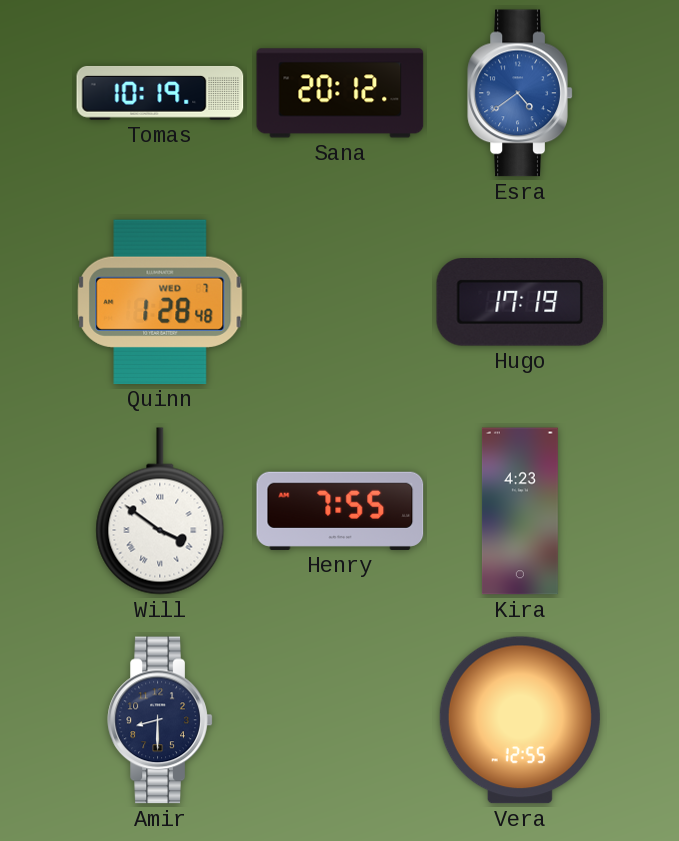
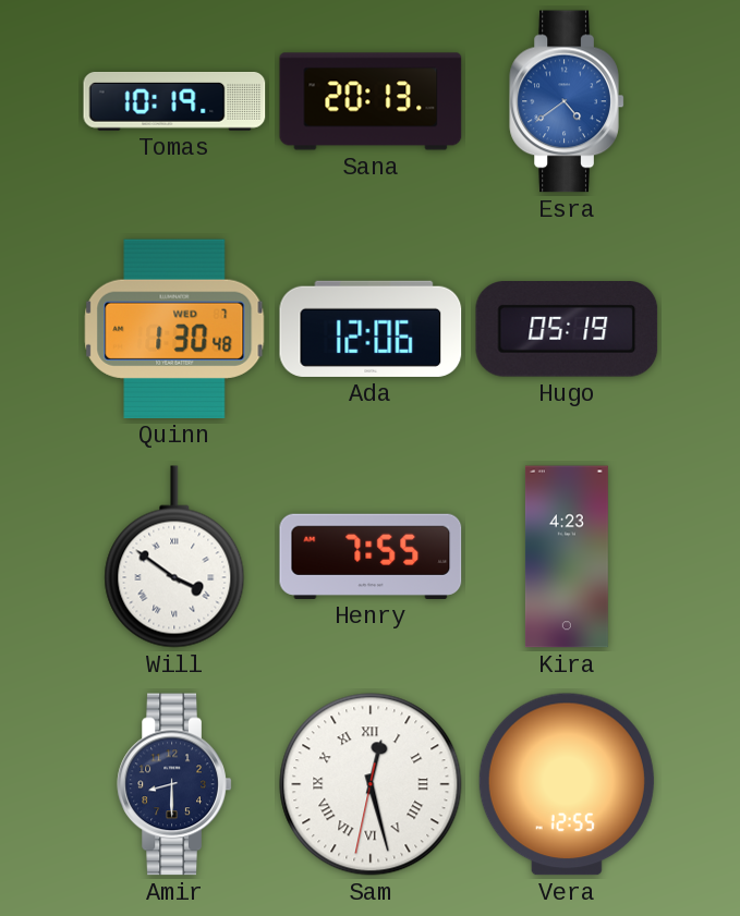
Sana: 20:12 -> 20:13 (371, 101)
Quinn: 1:28 -> 1:30 (174, 329)
Ada: none -> 12:06 (371, 329)
Hugo: 17:19 -> 05:19 (567, 329)
Sam: none -> 12:27 (371, 784)
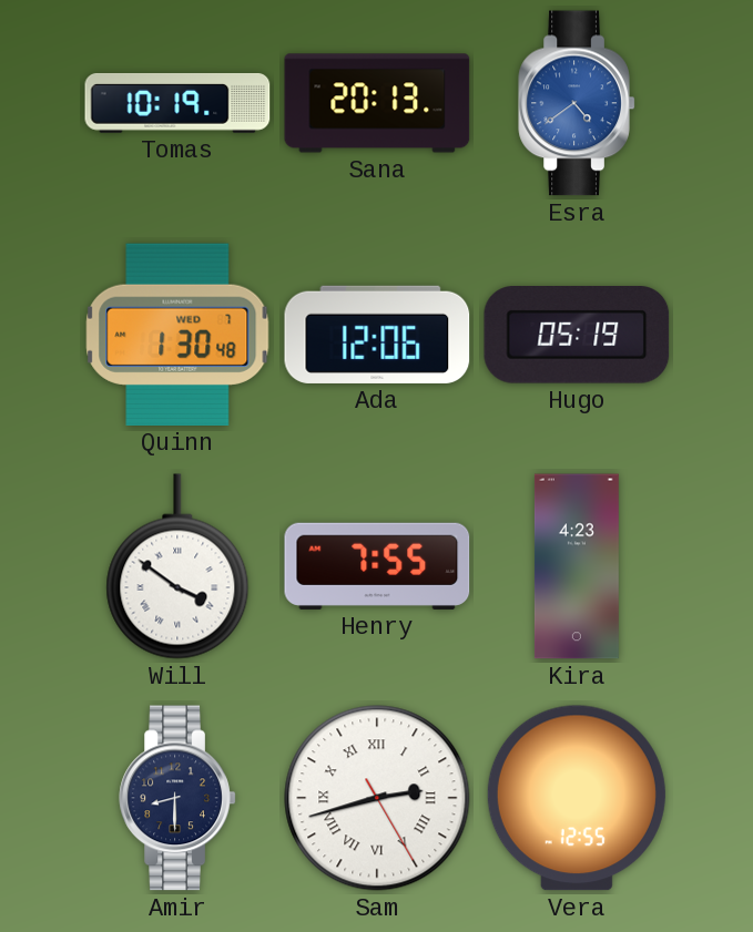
Sam: 12:27 -> 2:42 (377, 798)
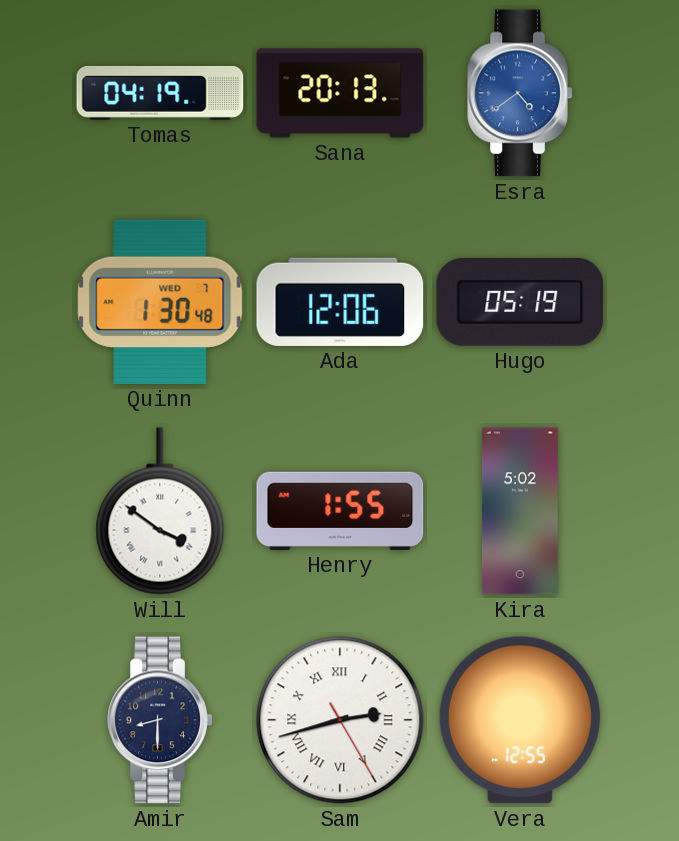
Tomas: 10:19 -> 04:19 (160, 93)
Henry: 7:55 -> 1:55 (340, 511)
Kira: 4:23 -> 5:02 (520, 511)
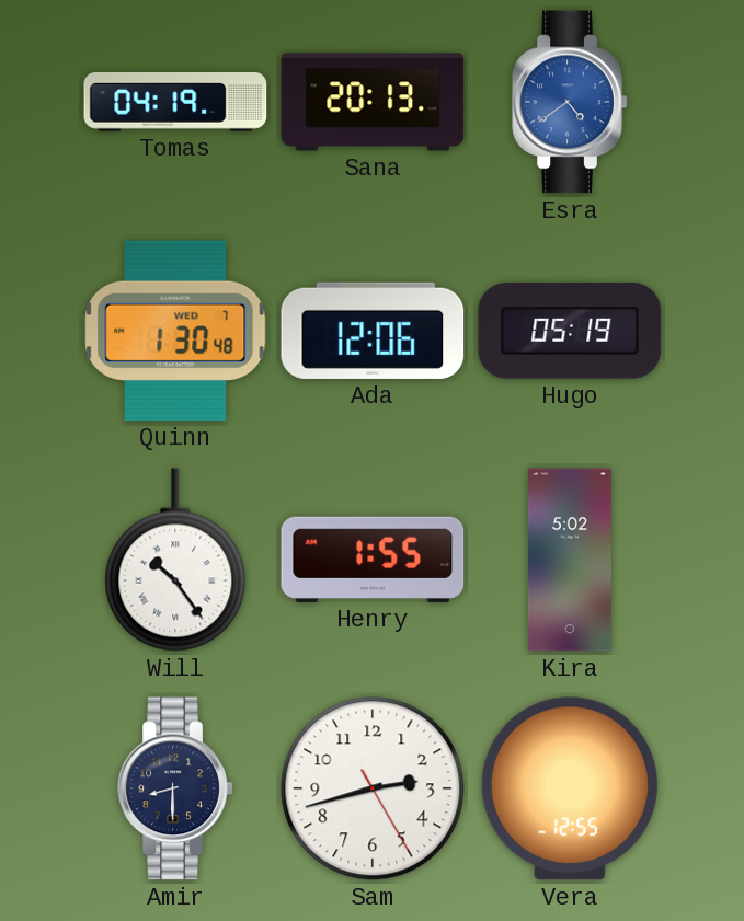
Will: 3:51 -> 10:24 (175, 560)
Sam numerals: Roman -> Arabic (373, 788)
